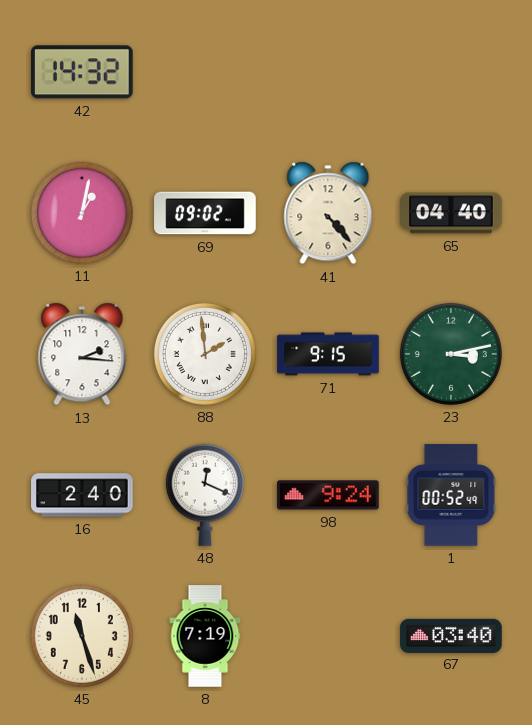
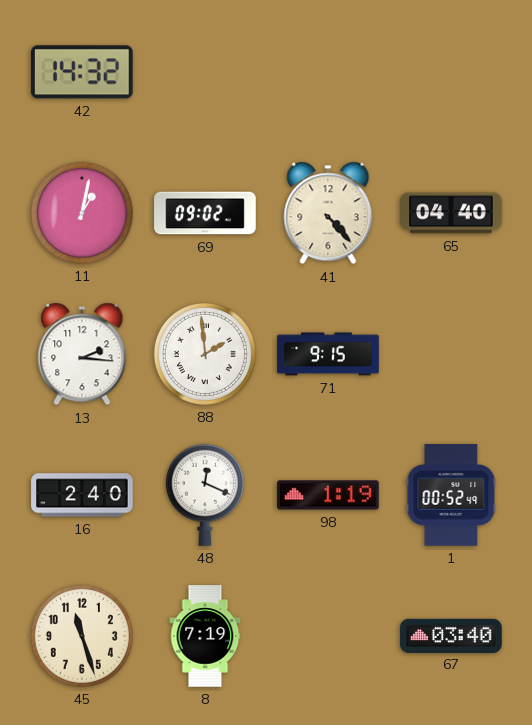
23: 3:13 -> none (451, 354)
98: 9:24 -> 1:19 (328, 495)
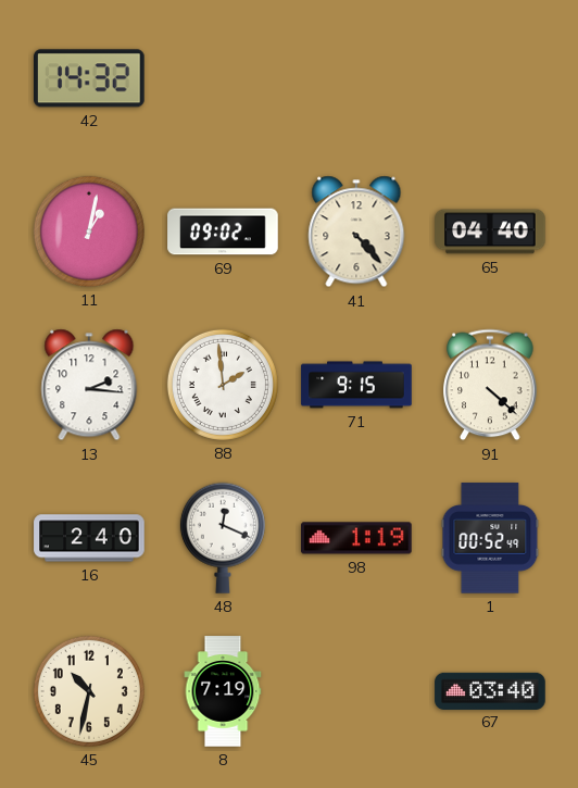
91: none -> 4:22 (490, 385)
45: 11:27 -> 10:32 (89, 691)
